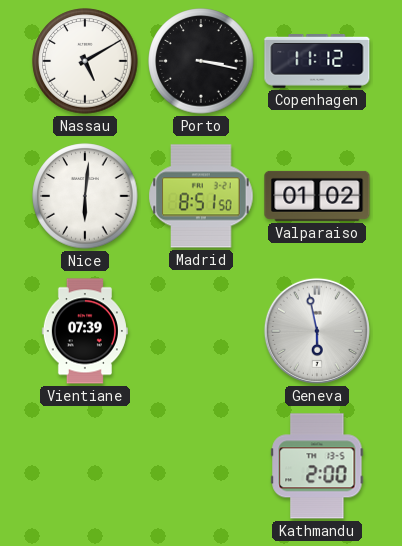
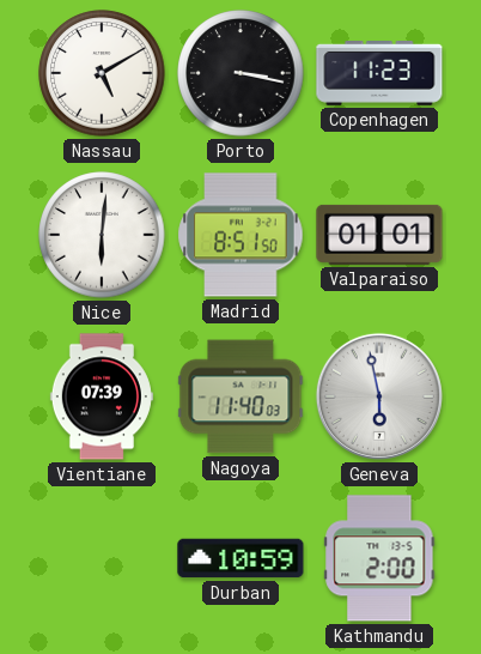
Copenhagen: 11:12 -> 11:23 (379, 74)
Valparaiso: 01:02 -> 01:01 (379, 235)
Nagoya: none -> 11:40 (240, 396)
Durban: none -> 10:59 (240, 558)
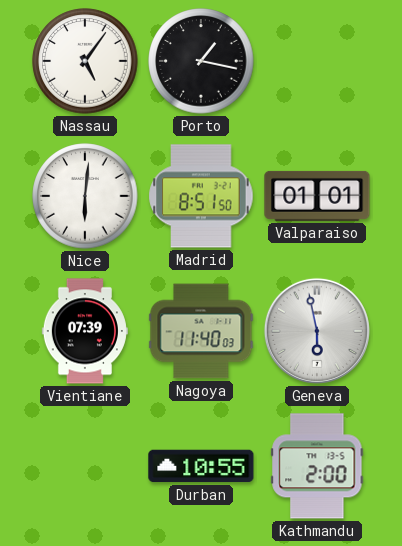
Nassau: 5:10 -> 5:06 (85, 61)
Porto: 3:17 -> 1:17 (201, 61)
Copenhagen: 11:23 -> none (379, 74)
Durban: 10:59 -> 10:55 (201, 466)
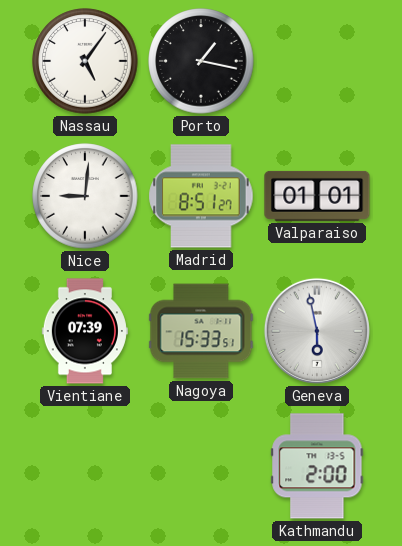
Nice: 6:01 -> 9:01 (85, 196)
Madrid: 8:51:50 -> 8:51:27 (201, 196)
Nagoya: 11:40 -> 15:33 (201, 331)
Durban: 10:55 -> none (201, 466)
